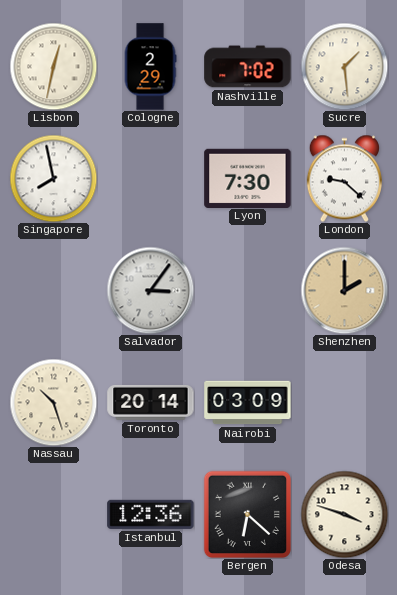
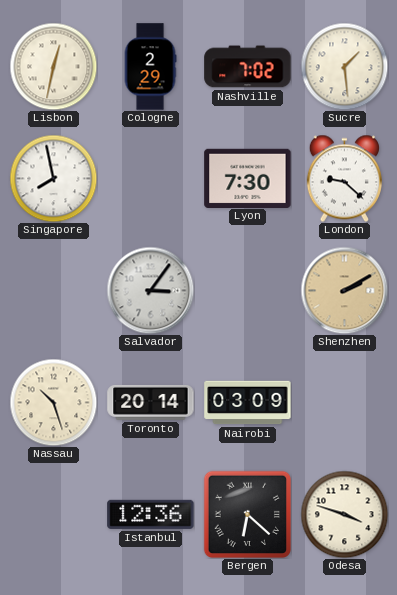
Shenzhen: 2:00 -> 2:10 (344, 290)
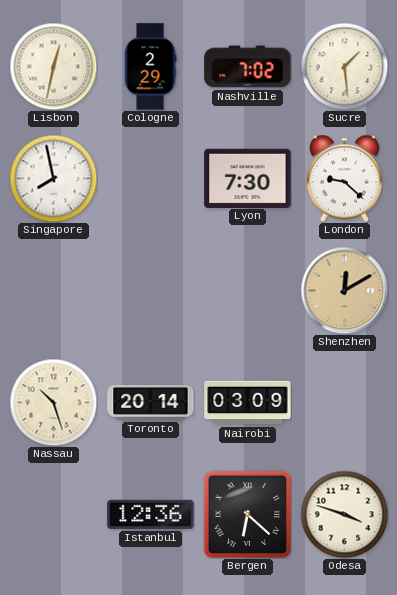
Salvador: 3:06 -> none (150, 290)
Shenzhen: 2:10 -> 12:10 (344, 290)
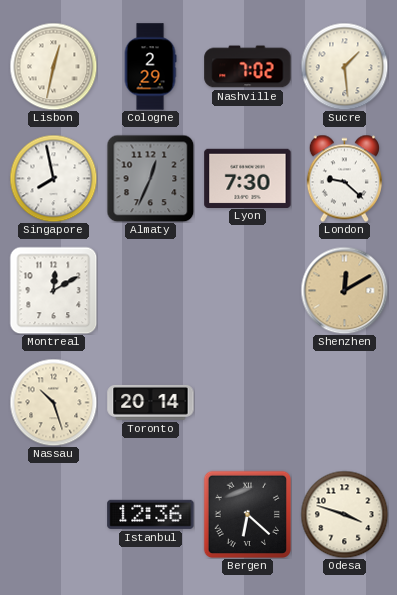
Almaty: none -> 12:34 (150, 178)
Montreal: none -> 12:10 (53, 290)
Nairobi: 03:09 -> none (248, 403)
